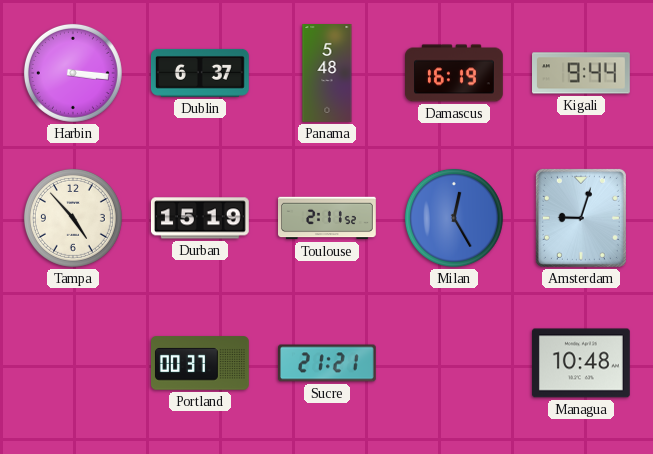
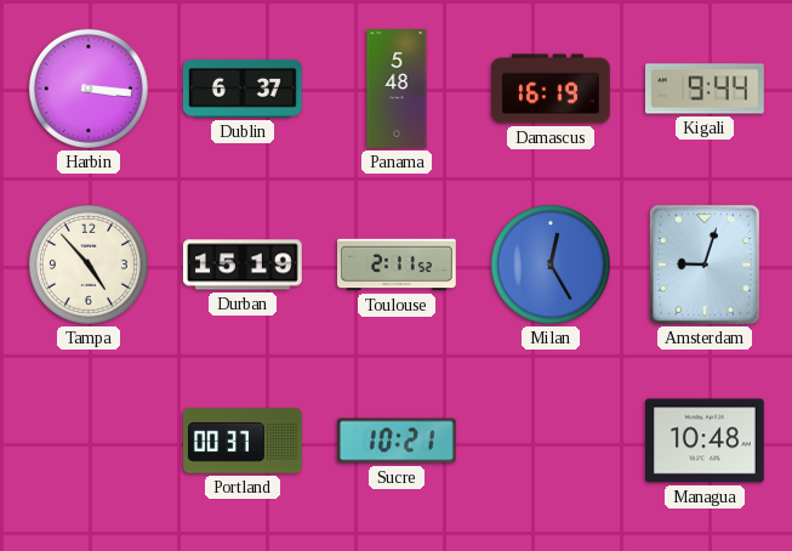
Sucre: 21:21 -> 10:21 (398, 441)
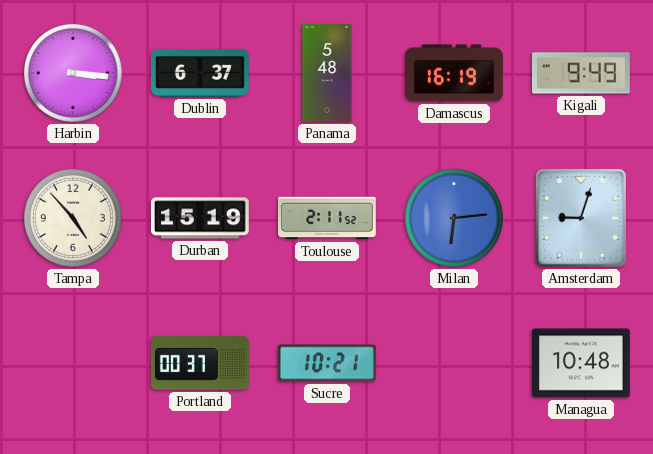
Kigali: 9:44 -> 9:49 (582, 73)
Milan: 12:25 -> 6:14 (454, 218)
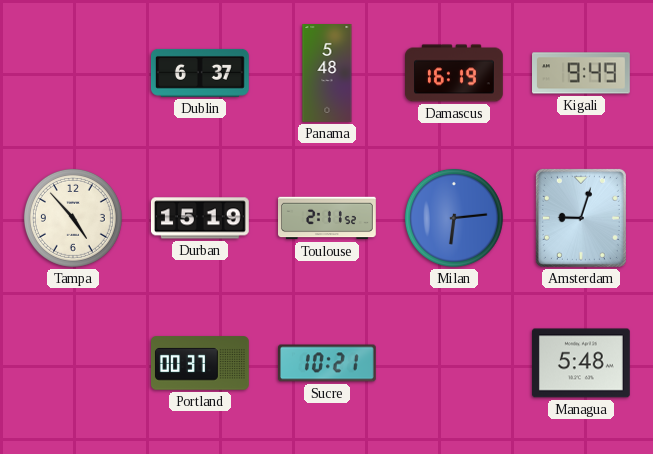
Harbin: 3:16 -> none (73, 73)
Managua: 10:48 -> 5:48 (581, 363)
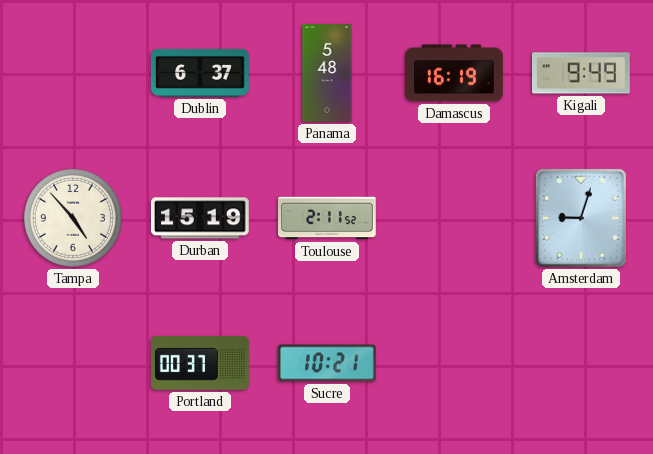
Milan: 6:14 -> none (454, 218)
Managua: 5:48 -> none (581, 363)
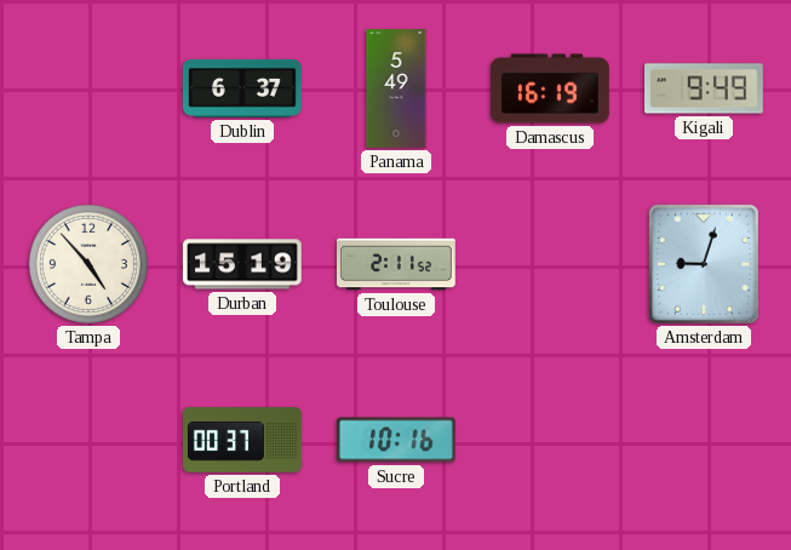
Panama: 5:48 -> 5:49 (396, 90)
Sucre: 10:21 -> 10:16 (397, 440)
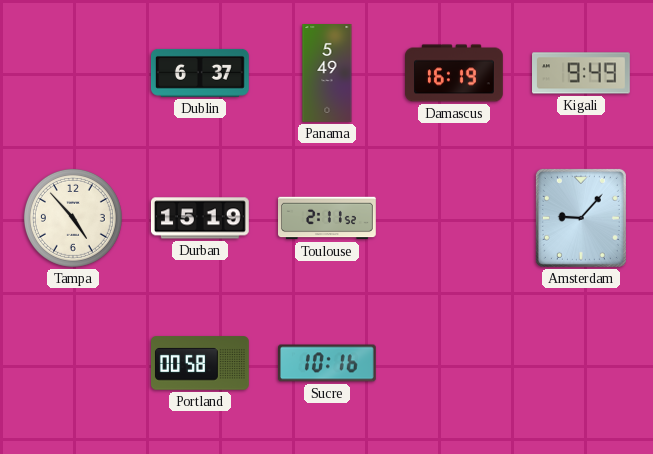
Amsterdam: 9:03 -> 9:07 (581, 218)
Portland: 00:37 -> 00:58 (201, 363)
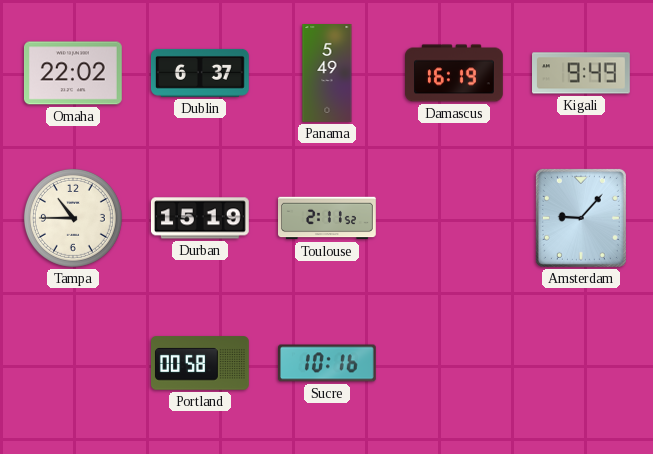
Omaha: none -> 22:02 (73, 73)
Tampa: 4:53 -> 10:45 (73, 218)
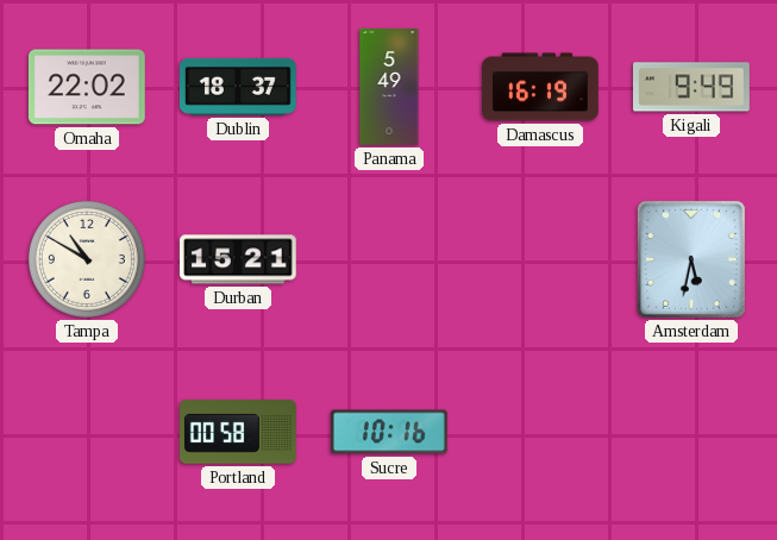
Dublin: 6:37 -> 18:37 (238, 87)
Tampa: 10:45 -> 10:50 (87, 259)
Durban: 15:19 -> 15:21 (238, 259)
Toulouse: 2:11 -> none (328, 218)
Amsterdam: 9:07 -> 5:32 (691, 259)
